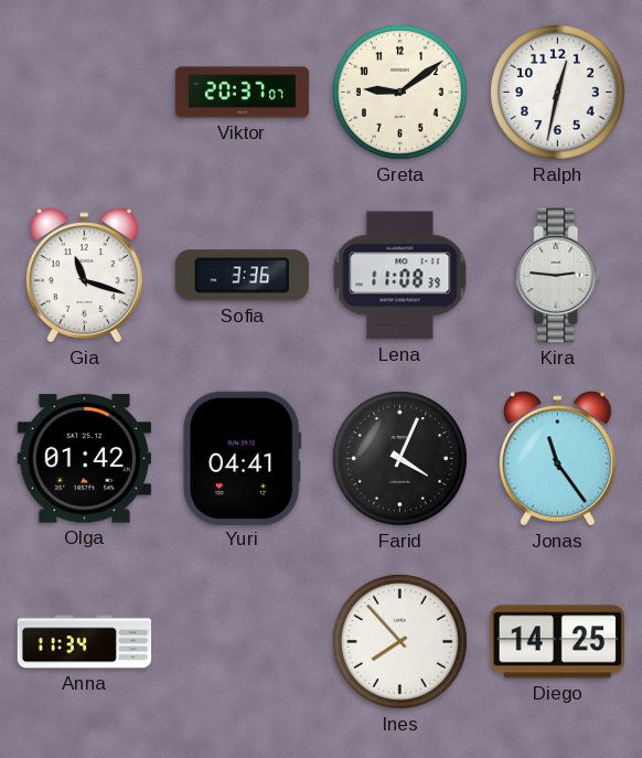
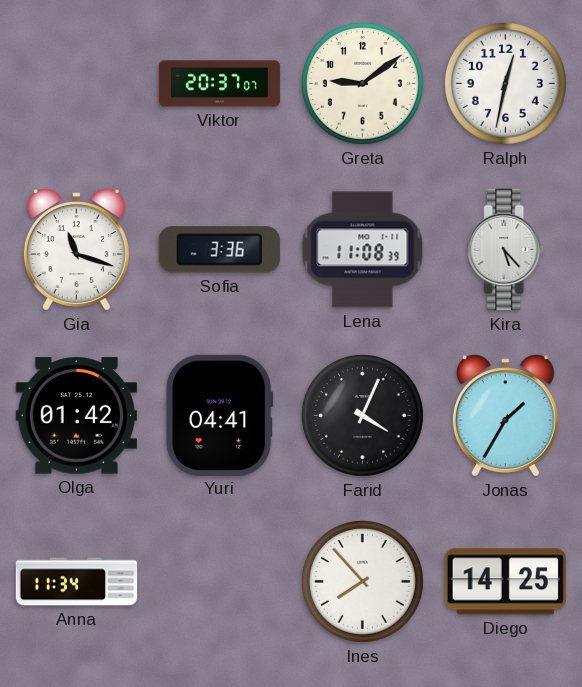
Kira: 2:46 -> 5:23 (506, 250)
Jonas: 11:24 -> 1:35 (505, 416)
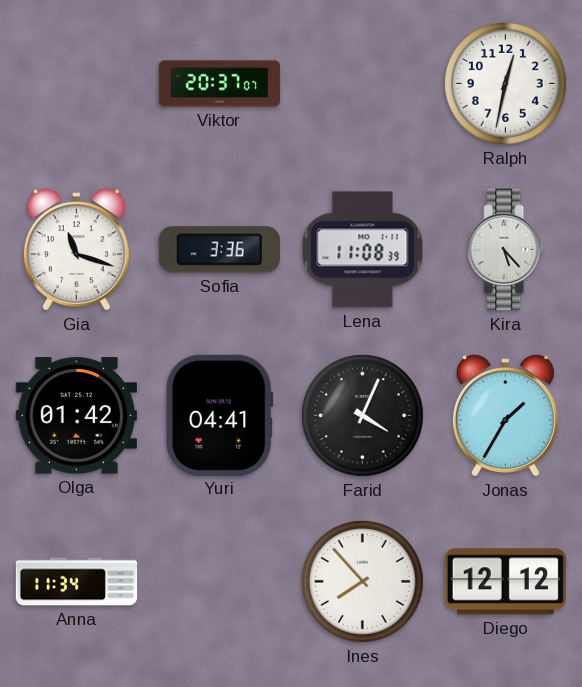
Greta: 9:09 -> none (362, 83)
Diego: 14:25 -> 12:12 (505, 582)
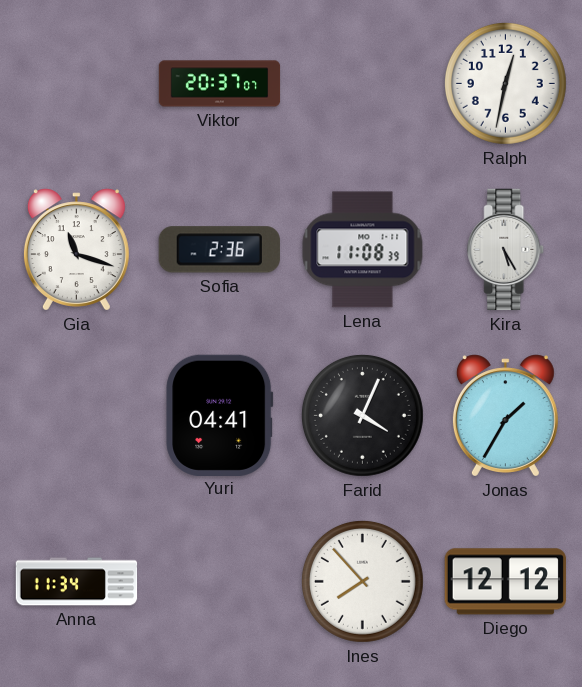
Sofia: 3:36 -> 2:36 (219, 250)
Kira: 5:23 -> 5:25 (506, 250)
Olga: 01:42 -> none (76, 416)
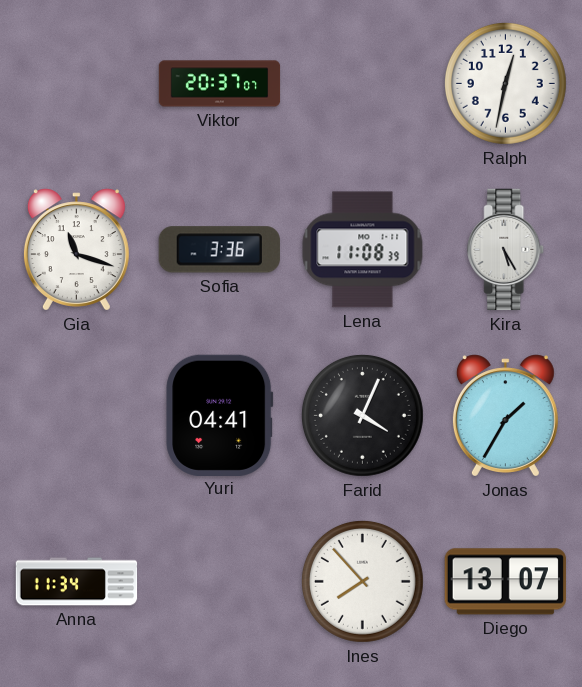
Sofia: 2:36 -> 3:36 (219, 250)
Diego: 12:12 -> 13:07 (505, 582)
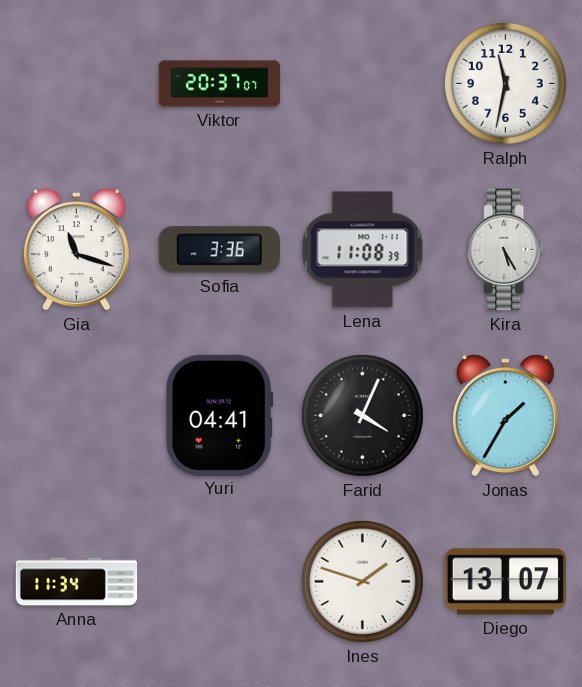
Ralph: 12:32 -> 11:32 (505, 83)
Ines: 7:53 -> 1:48 (362, 581)
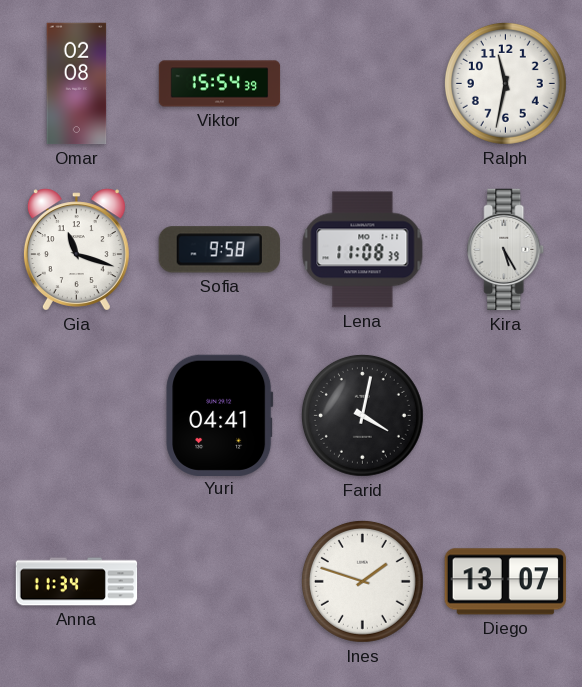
Omar: none -> 02:08 (77, 84)
Viktor: 20:37 -> 15:54 (220, 84)
Sofia: 3:36 -> 9:58 (219, 250)
Farid: 4:04 -> 4:02 (362, 415)
Jonas: 1:35 -> none (505, 416)
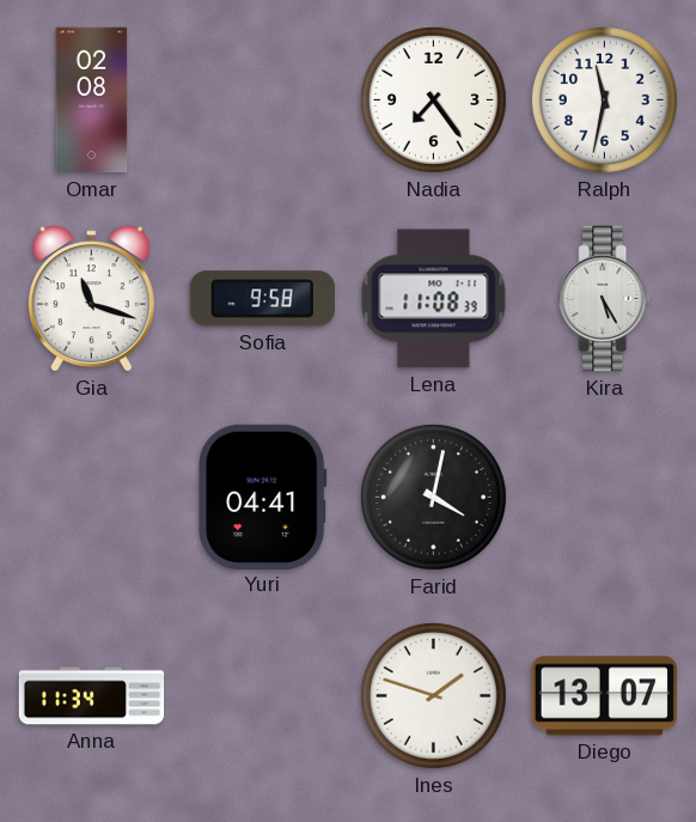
Viktor: 15:54 -> none (220, 84)
Nadia: none -> 7:24 (433, 99)
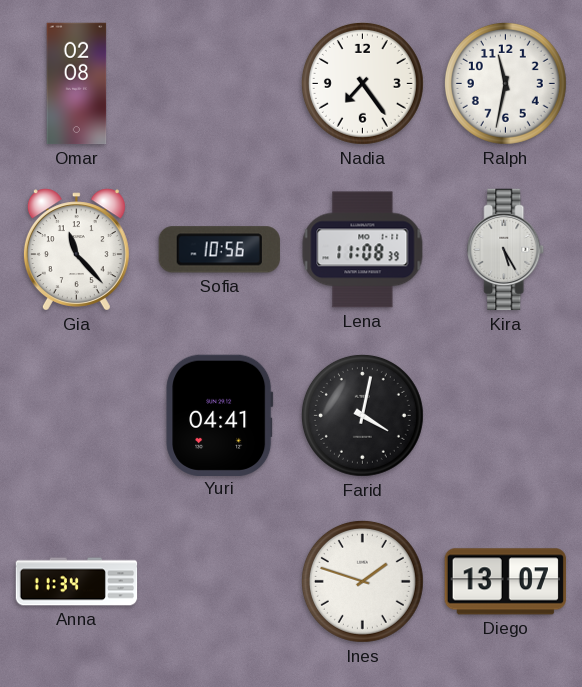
Gia: 11:18 -> 11:23 (76, 250)
Sofia: 9:58 -> 10:56 (219, 250)
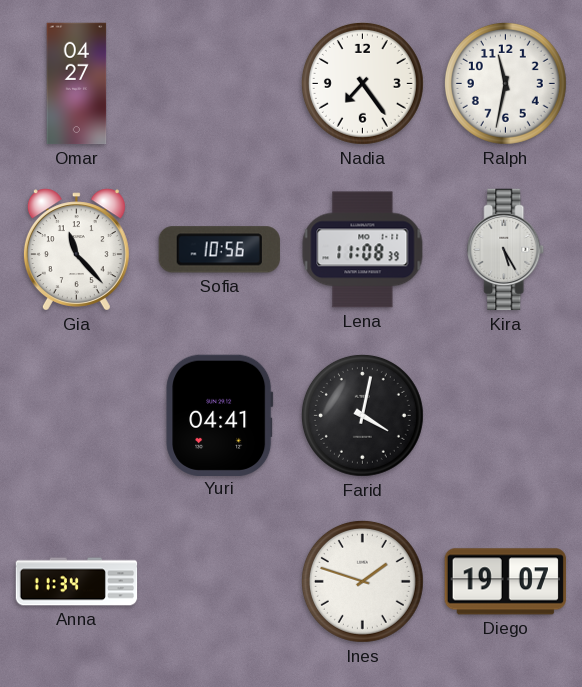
Omar: 02:08 -> 04:27 (77, 84)
Diego: 13:07 -> 19:07 (505, 582)
